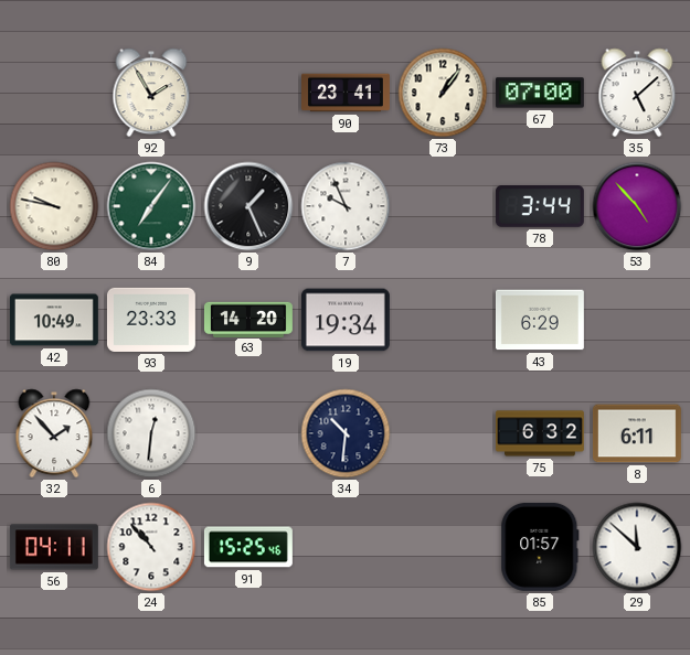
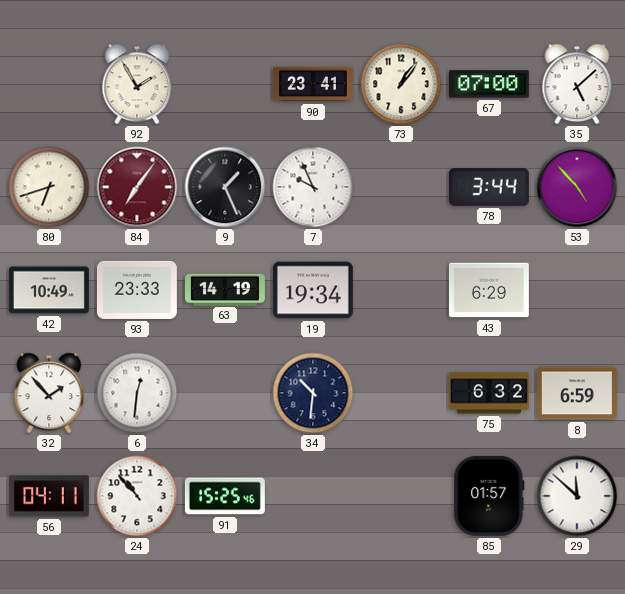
80: 9:47 -> 6:42 (49, 187)
84 dial: green -> burgundy (137, 187)
63: 14:20 -> 14:19 (225, 289)
8: 6:11 -> 6:59 (577, 393)
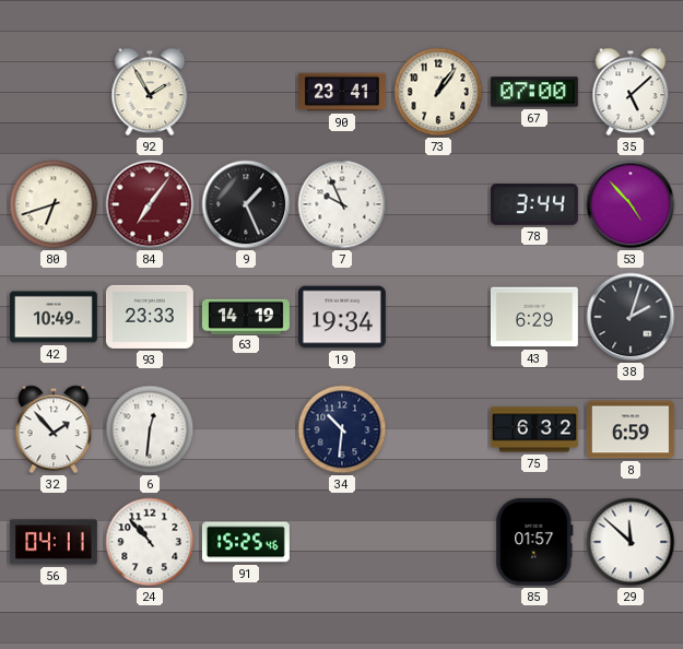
38: none -> 2:03 (631, 317)
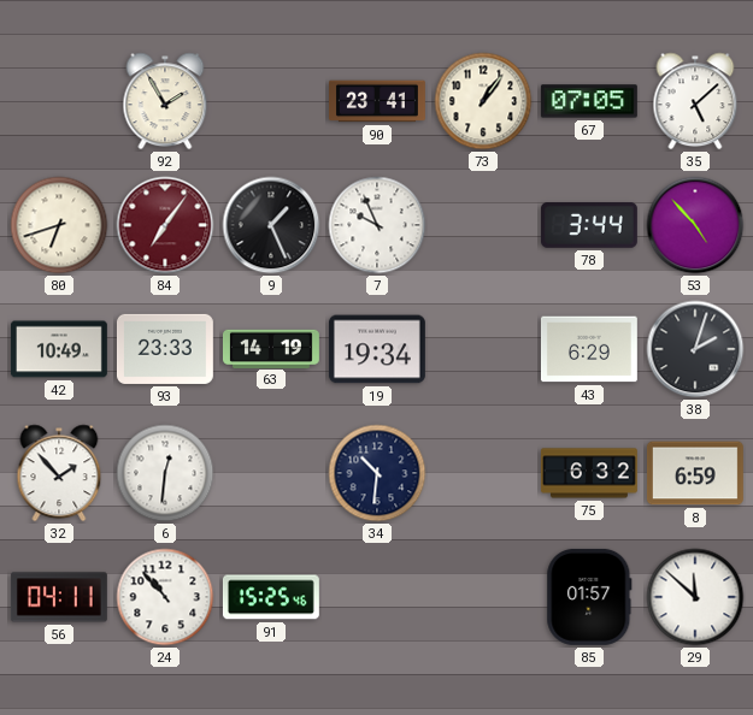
67: 07:00 -> 07:05 (589, 101)
